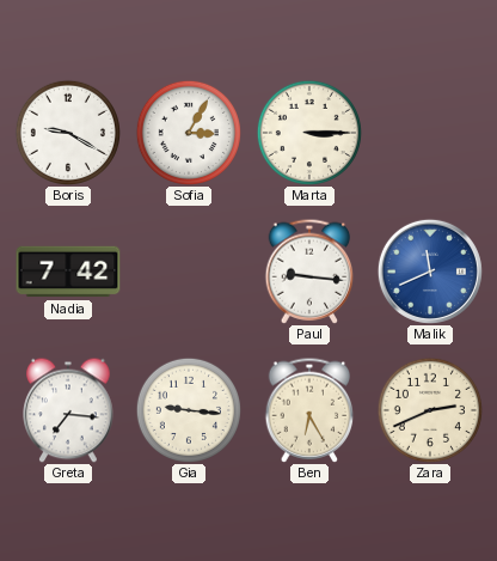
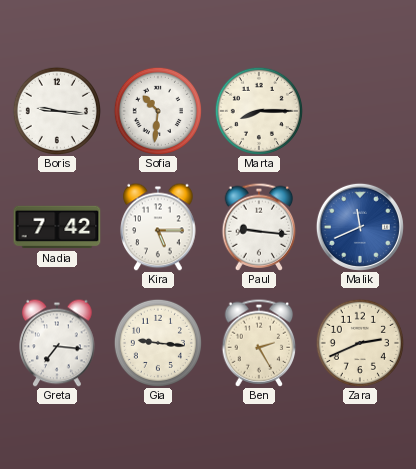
Boris: 9:20 -> 9:16 (57, 111)
Sofia: 3:05 -> 10:31 (158, 111)
Marta: 3:15 -> 8:15 (259, 111)
Kira: none -> 5:15 (158, 227)
Ben: 6:25 -> 2:25 (259, 343)
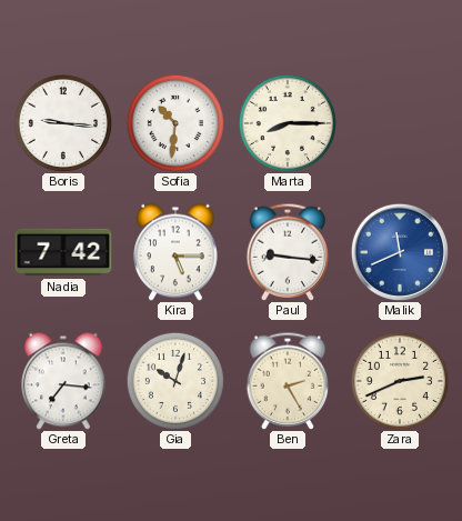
Gia: 9:16 -> 10:03 (175, 381)
